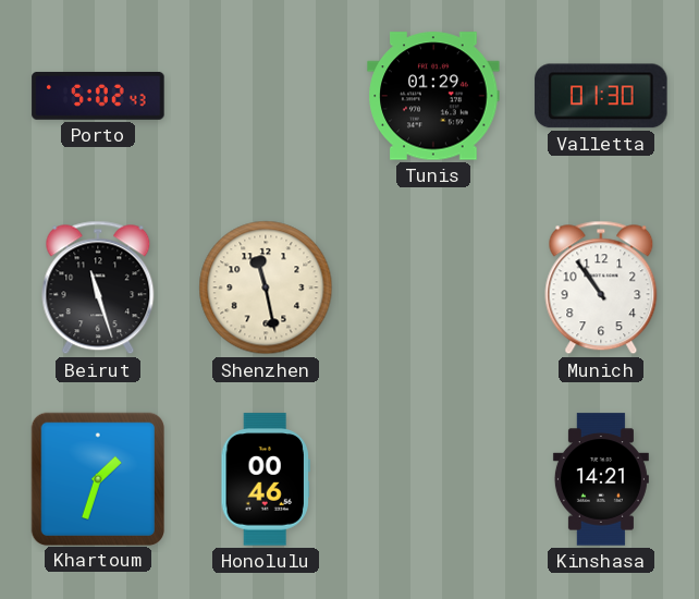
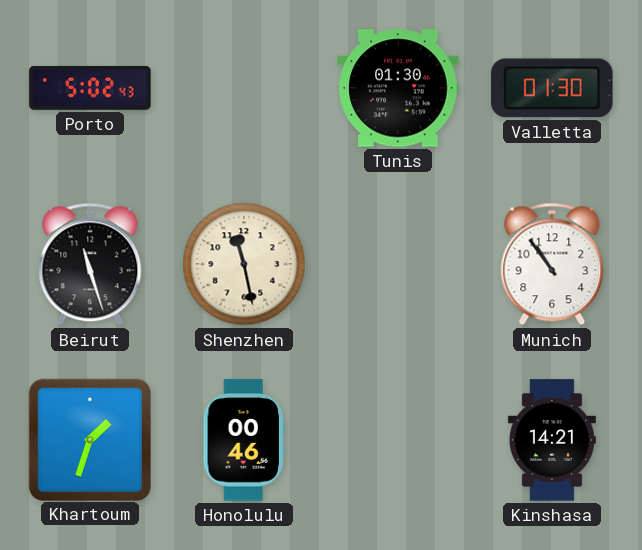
Tunis: 01:29 -> 01:30 (398, 88)
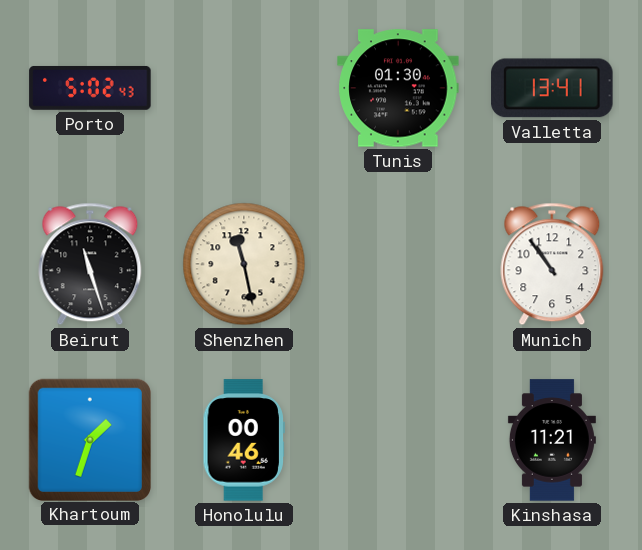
Valletta: 01:30 -> 13:41 (552, 88)
Kinshasa: 14:21 -> 11:21 (552, 440)
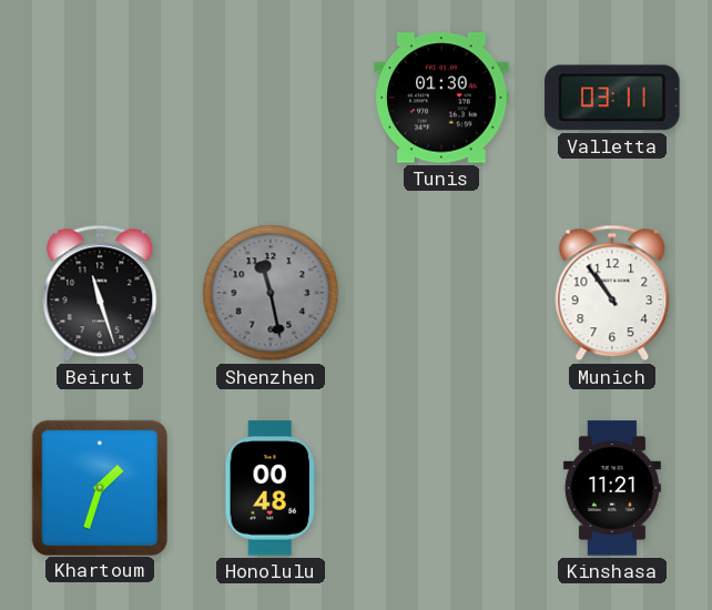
Porto: 5:02 -> none (90, 88)
Valletta: 13:41 -> 03:11 (612, 98)
Shenzhen dial: cream -> grey (271, 293)
Honolulu: 00:46 -> 00:48 (269, 488)
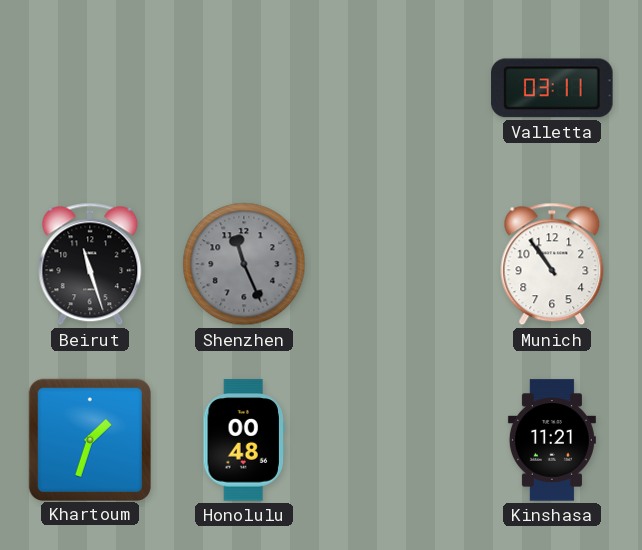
Tunis: 01:30 -> none (441, 98)
Shenzhen: 11:28 -> 11:26 (244, 264)
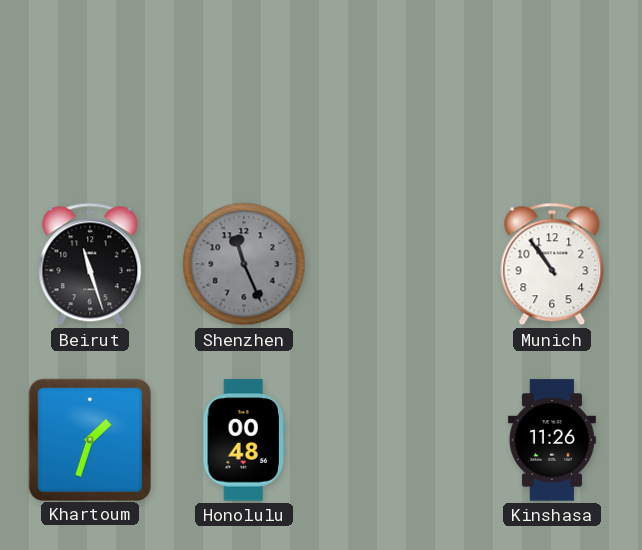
Valletta: 03:11 -> none (552, 88)
Kinshasa: 11:21 -> 11:26 (552, 440)
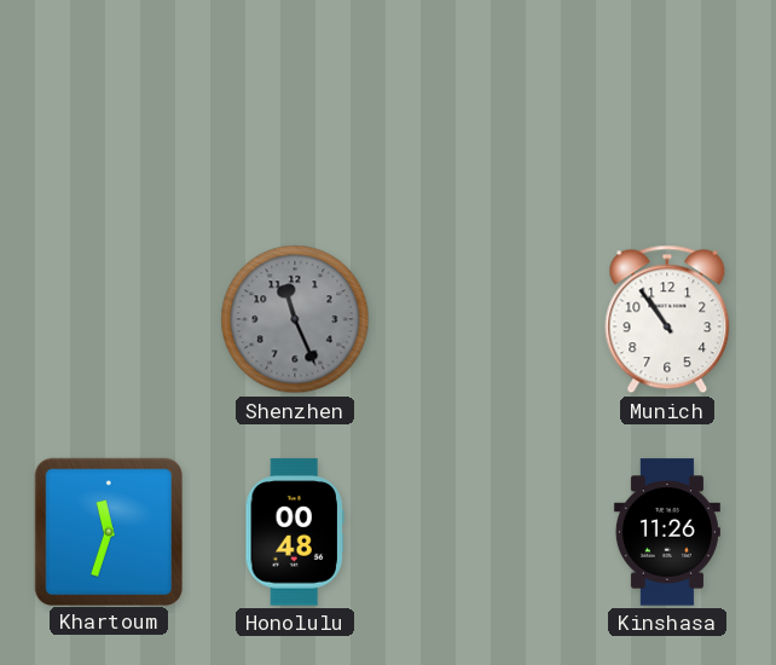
Beirut: 11:27 -> none (90, 264)
Khartoum: 1:33 -> 11:33 (108, 531)
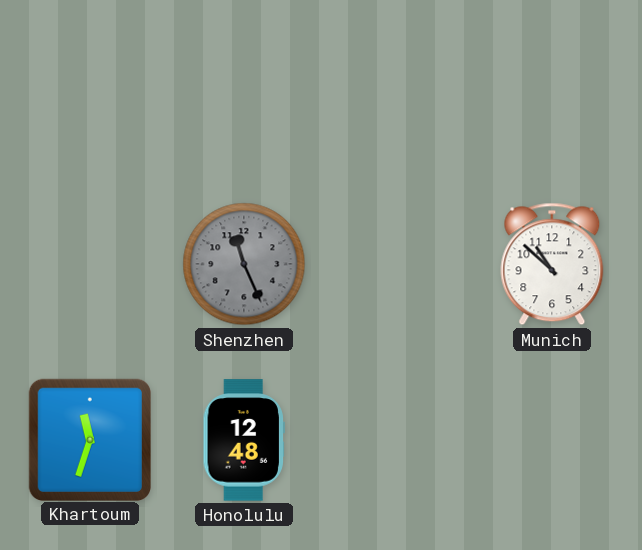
Munich: 10:54 -> 10:52 (552, 264)
Honolulu: 00:48 -> 12:48 (243, 440)
Kinshasa: 11:26 -> none (667, 532)
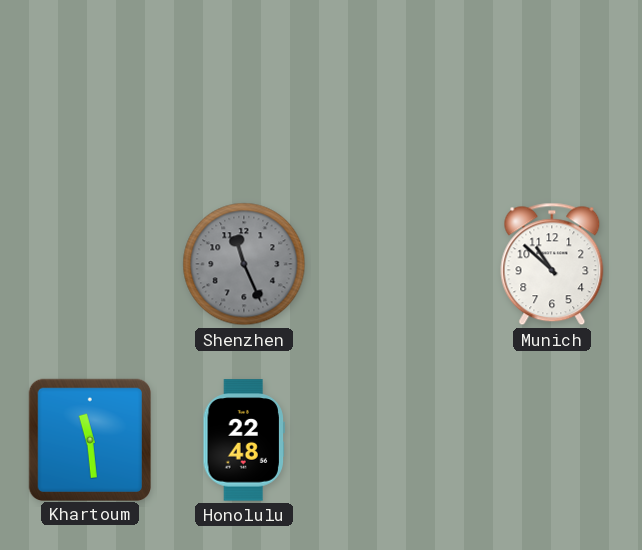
Khartoum: 11:33 -> 11:29 (89, 439)
Honolulu: 12:48 -> 22:48 (243, 440)
